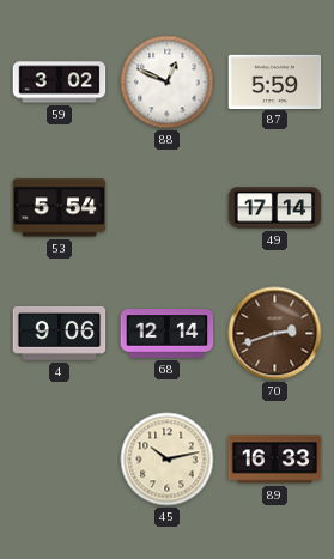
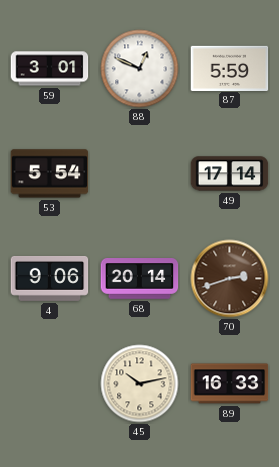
59: 3:02 -> 3:01 (50, 69)
68: 12:14 -> 20:14 (140, 279)
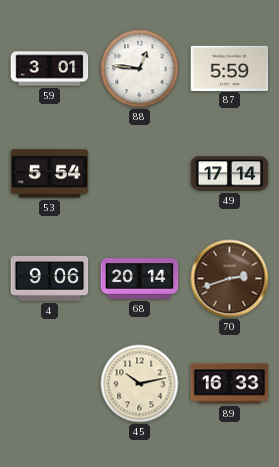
88: 12:49 -> 12:46 (140, 69)
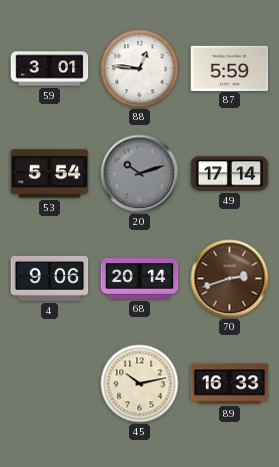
20: none -> 10:12 (140, 174)
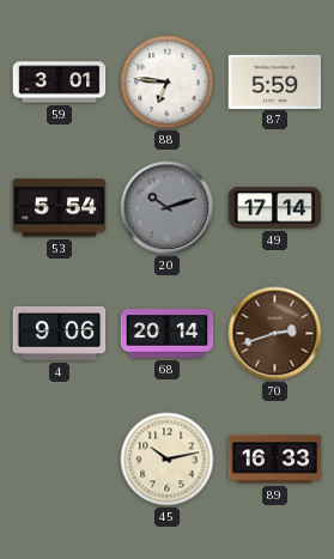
88: 12:46 -> 6:46 (168, 83)
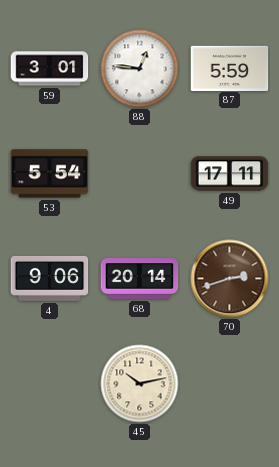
88: 6:46 -> 12:46 (140, 69)
20: 10:12 -> none (168, 208)
49: 17:14 -> 17:11 (230, 174)
89: 16:33 -> none (275, 460)
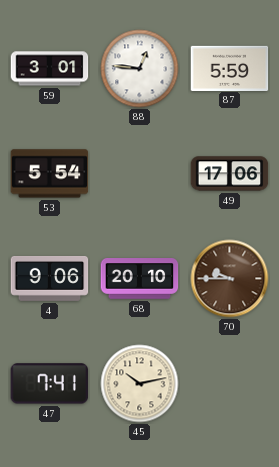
49: 17:11 -> 17:06 (230, 174)
68: 20:14 -> 20:10 (140, 279)
70: 2:42 -> 9:45 (230, 279)
47: none -> 7:41 (50, 384)
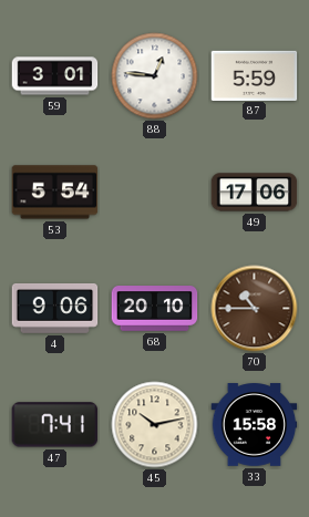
70: 9:45 -> 10:45 (255, 309)
33: none -> 15:58 (255, 425)
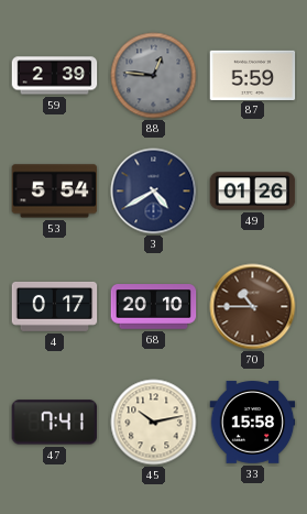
59: 3:01 -> 2:39 (55, 76)
88 dial: white -> grey (154, 76)
3: none -> 4:40 (154, 192)
49: 17:06 -> 01:26 (253, 192)
4: 9:06 -> 0:17 (55, 307)
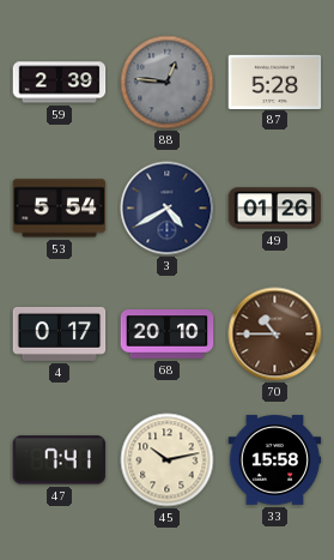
87: 5:59 -> 5:28 (275, 82)
